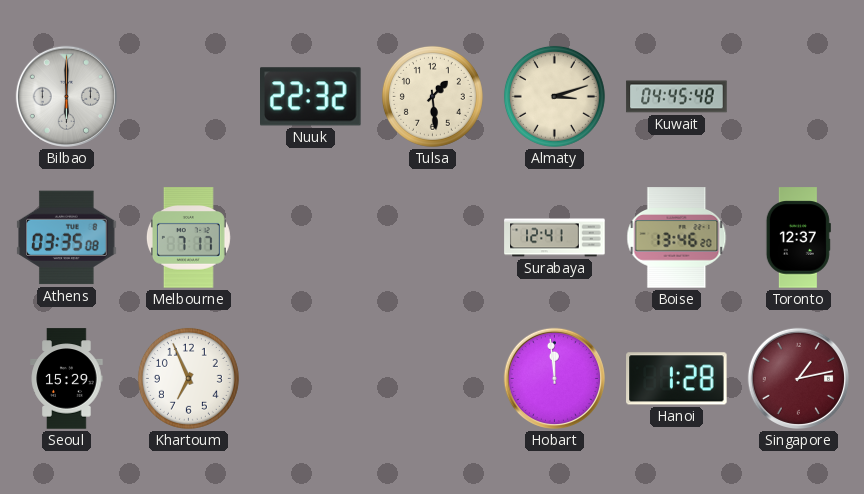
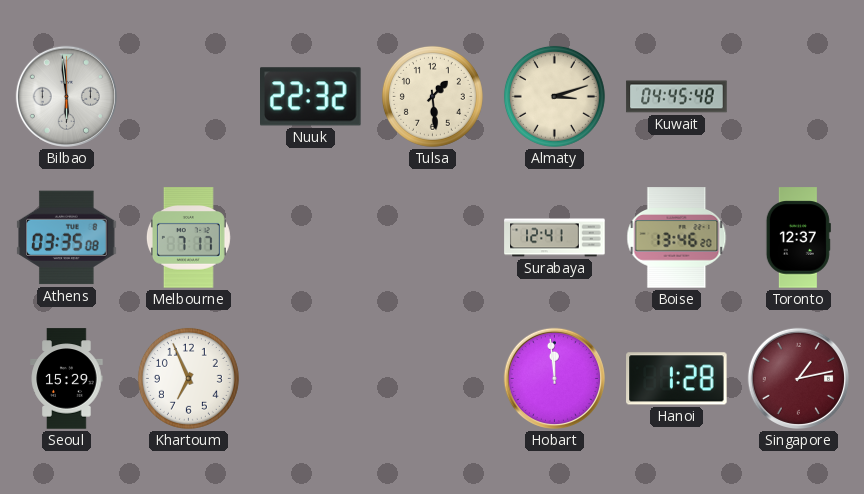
Bilbao: 6:00 -> 5:59 (66, 96)
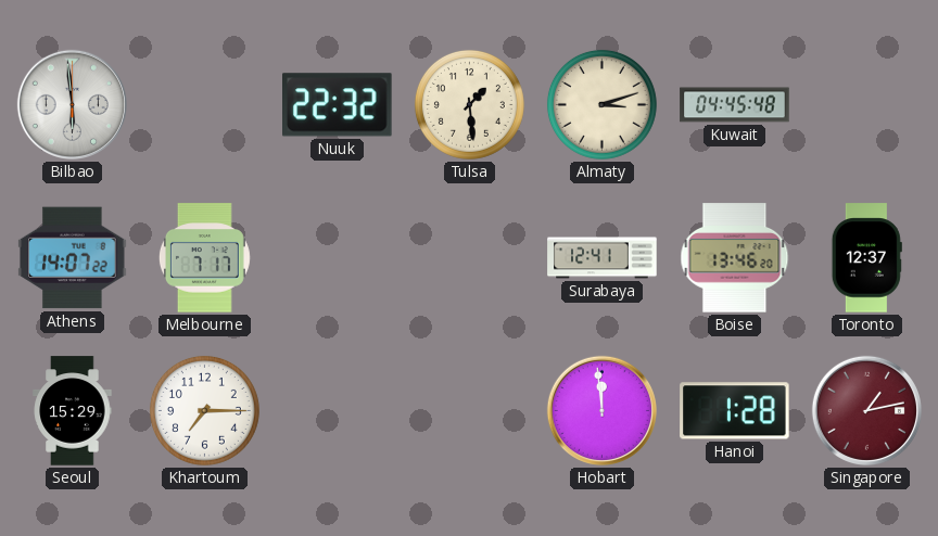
Athens: 03:35 -> 14:07 (73, 258)
Khartoum: 6:56 -> 7:15 (204, 410)
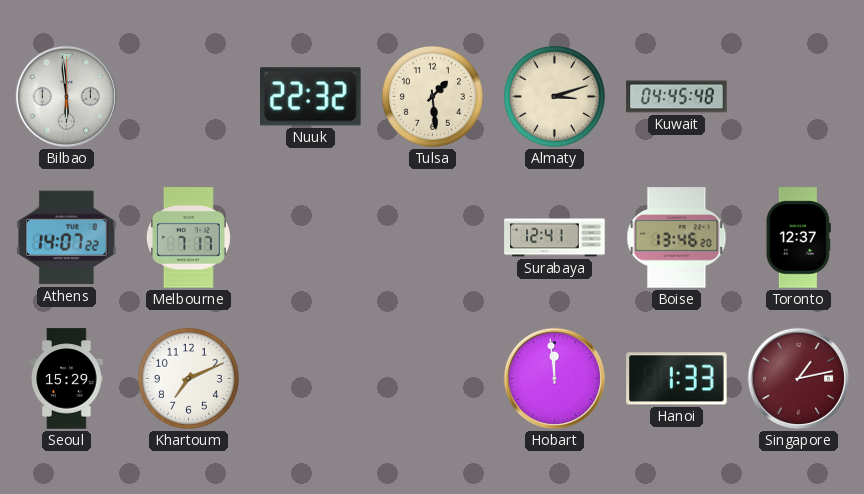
Khartoum: 7:15 -> 7:11 (188, 378)
Hanoi: 1:28 -> 1:33 (677, 379)
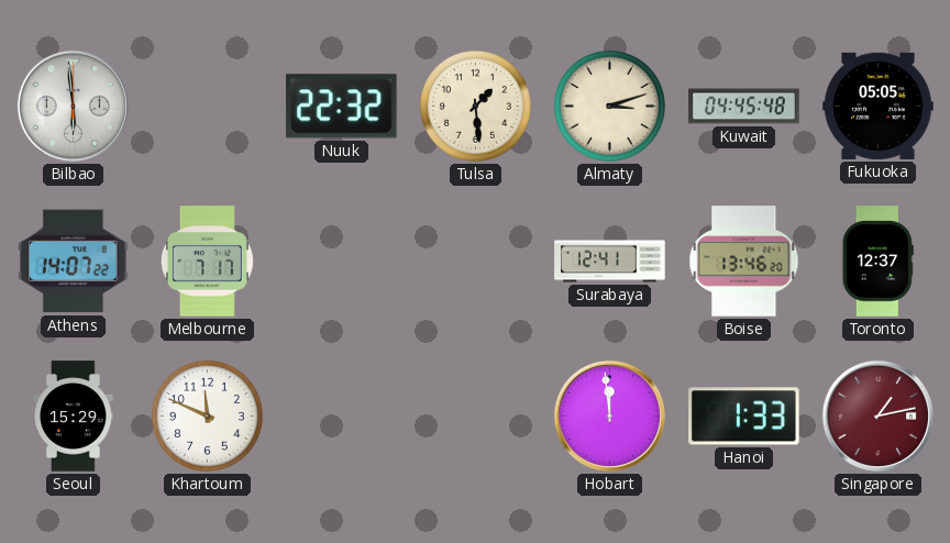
Fukuoka: none -> 05:05 (879, 106)
Khartoum: 7:11 -> 11:49 (207, 415)
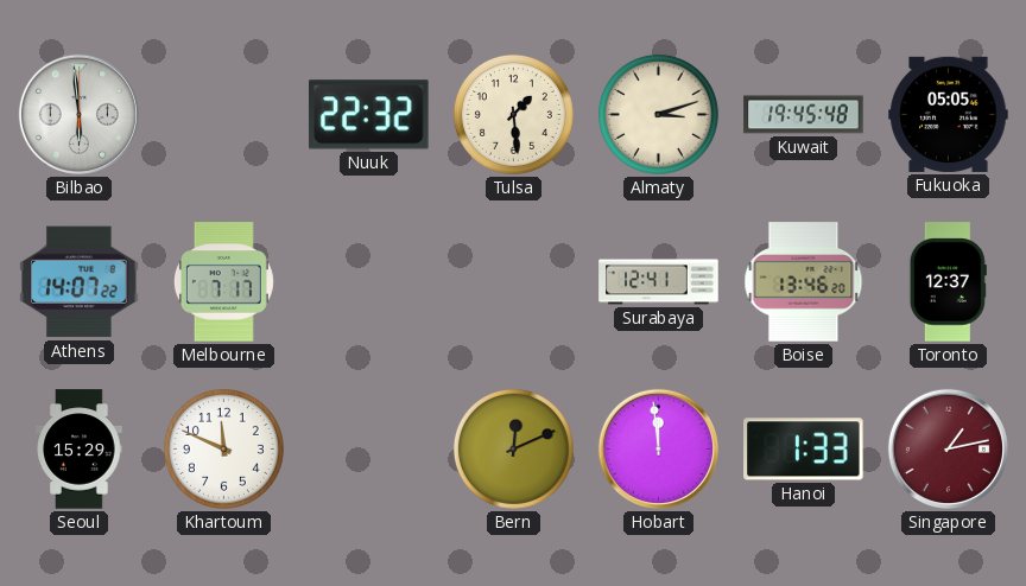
Kuwait: 04:45 -> 19:45 (804, 115)
Bern: none -> 12:11 (513, 448)
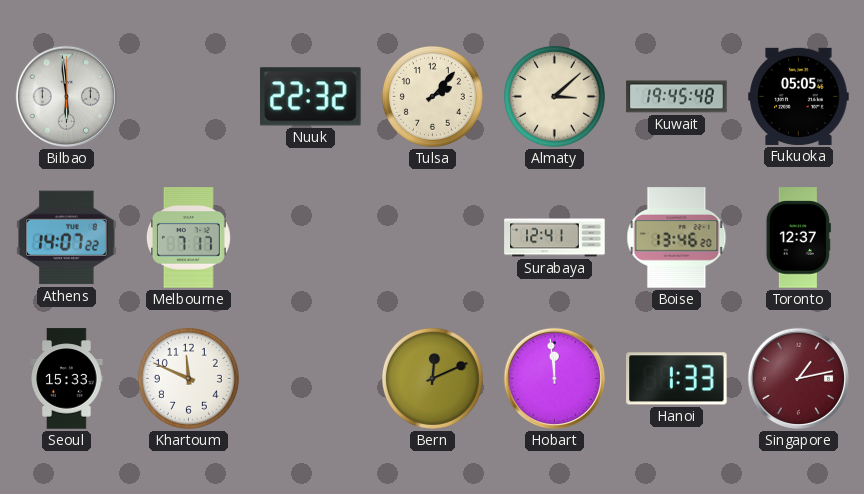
Tulsa: 1:29 -> 2:07 (432, 96)
Almaty: 3:12 -> 3:08 (554, 96)
Seoul: 15:29 -> 15:33 (67, 379)
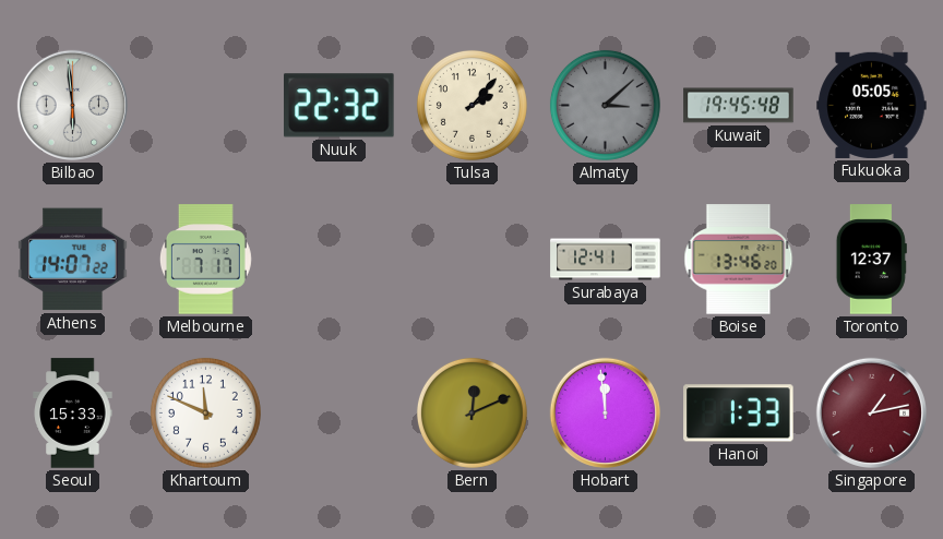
Almaty dial: cream -> grey (605, 105)
